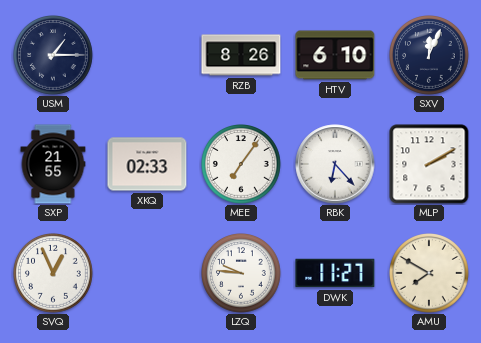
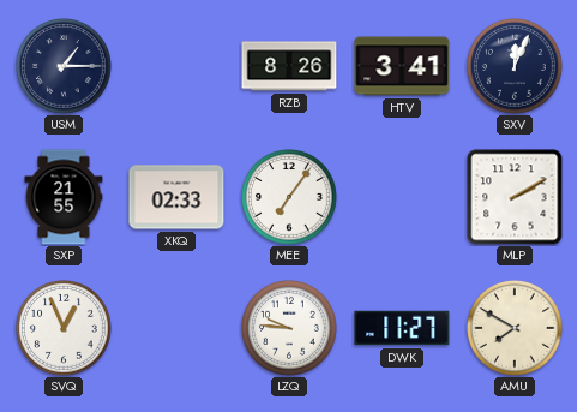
HTV: 6:10 -> 3:41 (402, 66)
RBK: 6:23 -> none (335, 164)
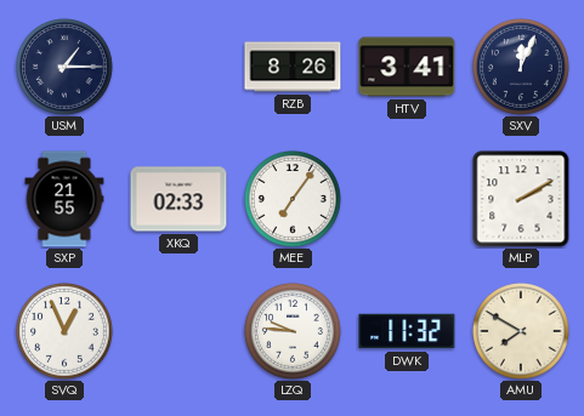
DWK: 11:27 -> 11:32 (407, 331)
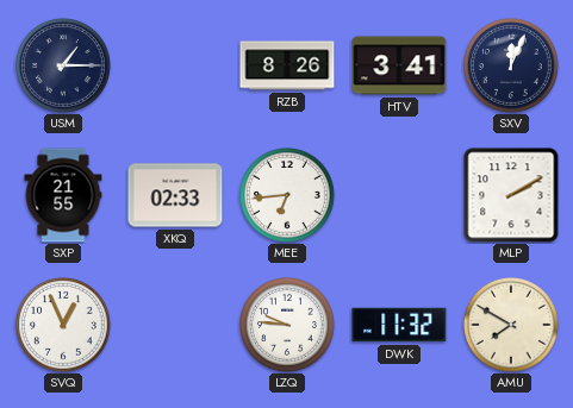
MEE: 7:06 -> 6:44 (288, 196)
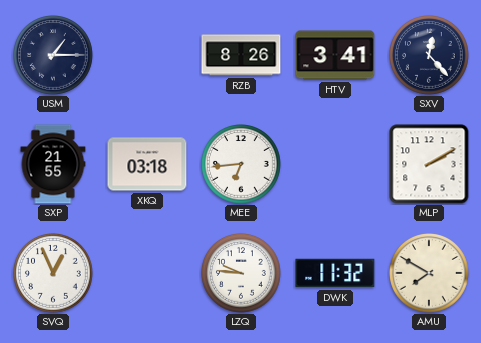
SXV: 12:04 -> 12:23 (430, 56)
XKQ: 02:33 -> 03:18 (147, 164)
